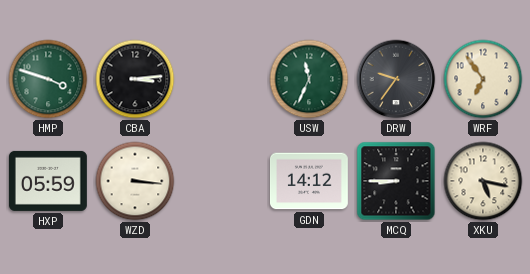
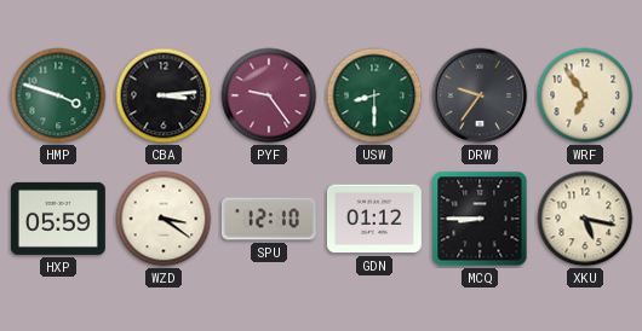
PYF: none -> 9:24 (269, 95)
USW: 11:34 -> 8:30 (374, 95)
WZD: 3:16 -> 3:21 (164, 219)
SPU: none -> 12:10 (269, 219)
GDN: 14:12 -> 01:12 (374, 219)
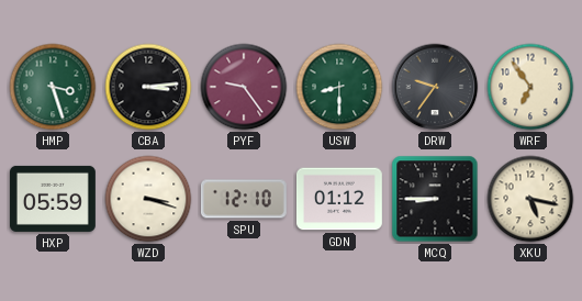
HMP: 3:48 -> 3:27 (53, 87)
WZD: 3:21 -> 3:18 (148, 199)
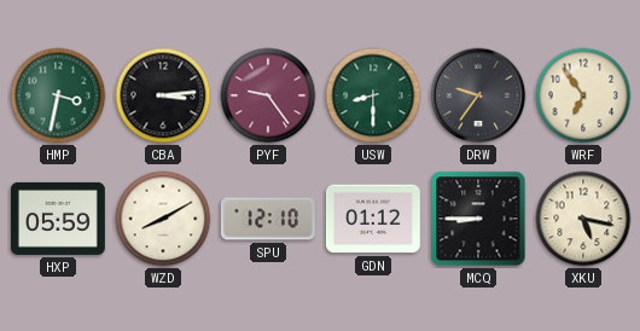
HMP: 3:27 -> 3:32 (58, 95)
WZD: 3:18 -> 8:10 (163, 219)
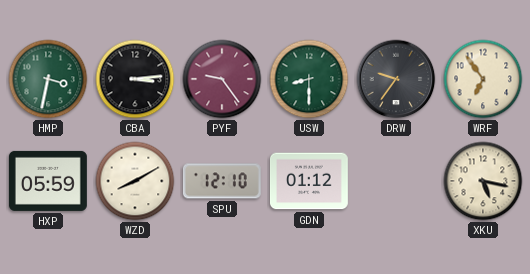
MCQ: 8:45 -> none (478, 219)
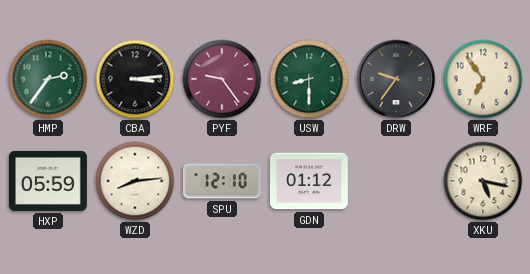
HMP: 3:32 -> 2:36 (48, 79)
WZD: 8:10 -> 8:14 (135, 181)
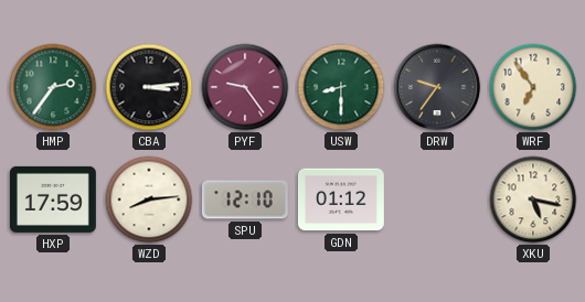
HXP: 05:59 -> 17:59 (53, 199)
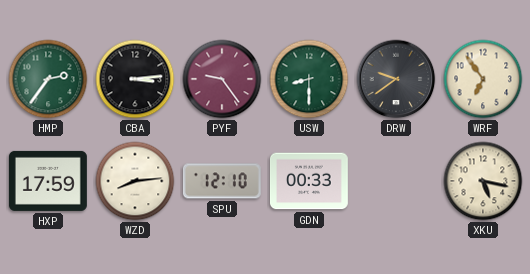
DRW: 9:36 -> 9:39 (396, 79)
GDN: 01:12 -> 00:33 (309, 181)
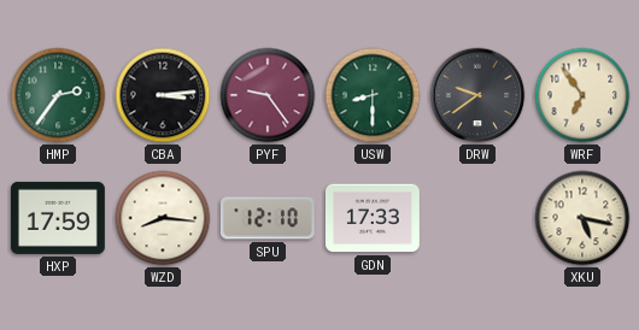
WZD: 8:14 -> 8:16 (163, 218)
GDN: 00:33 -> 17:33 (373, 218)
